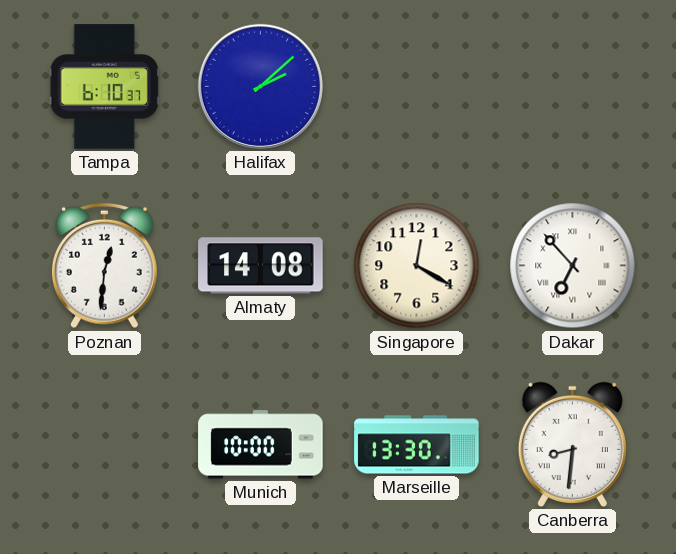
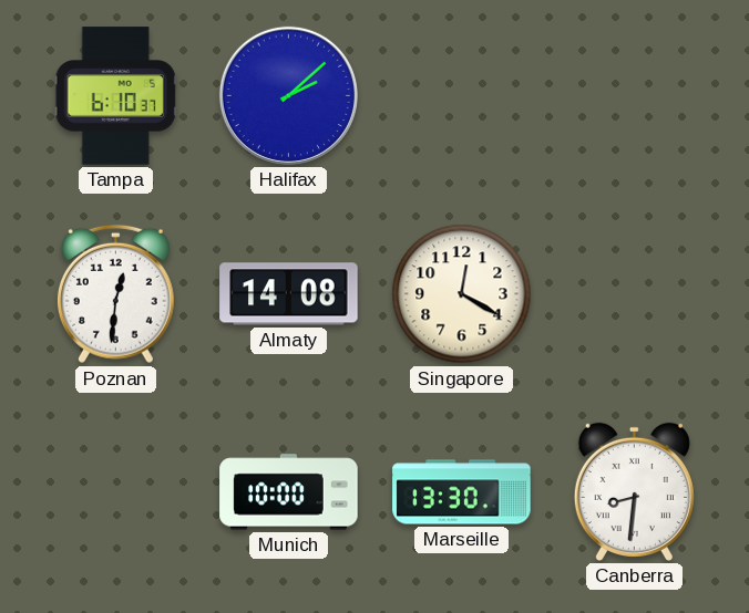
Dakar: 6:53 -> none (573, 266)
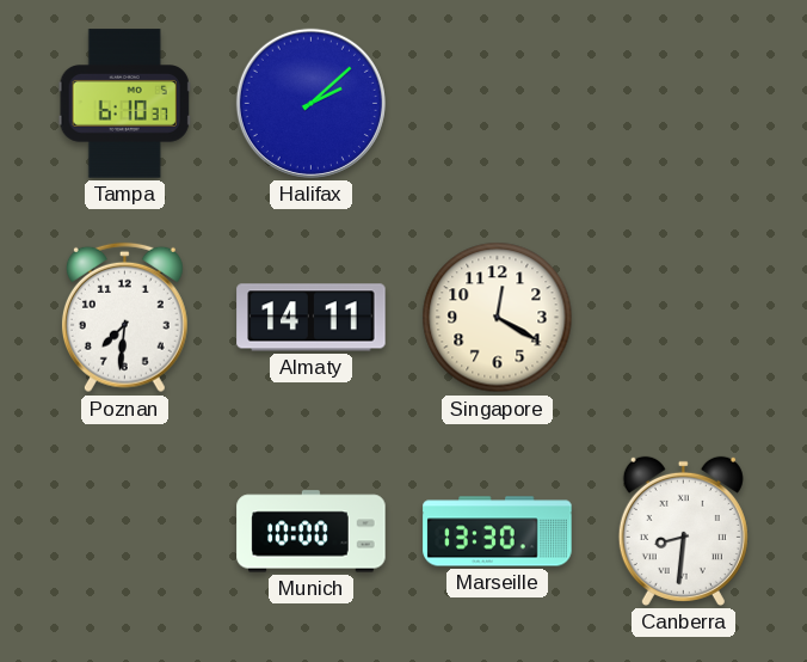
Poznan: 12:31 -> 7:31 (124, 318)
Almaty: 14:08 -> 14:11 (312, 318)
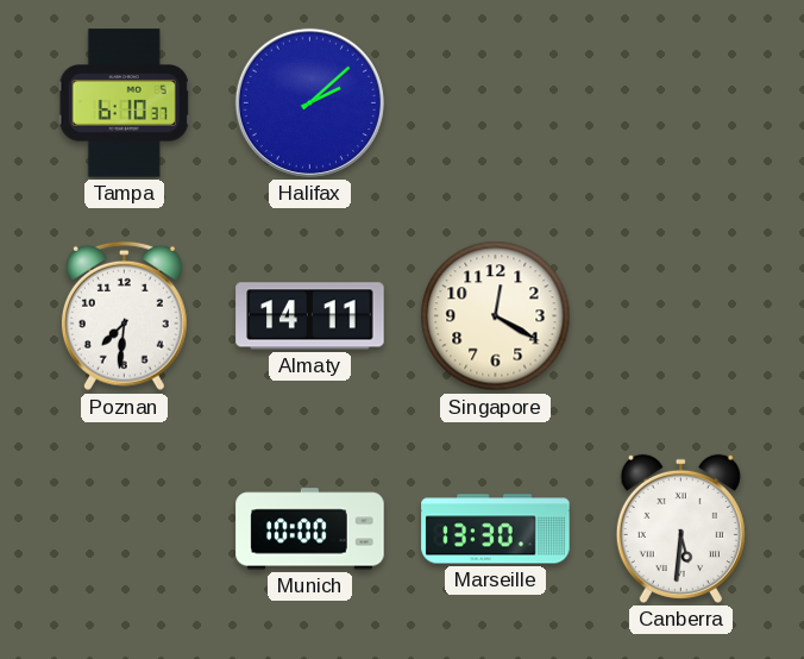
Canberra: 8:31 -> 5:31 (680, 528)
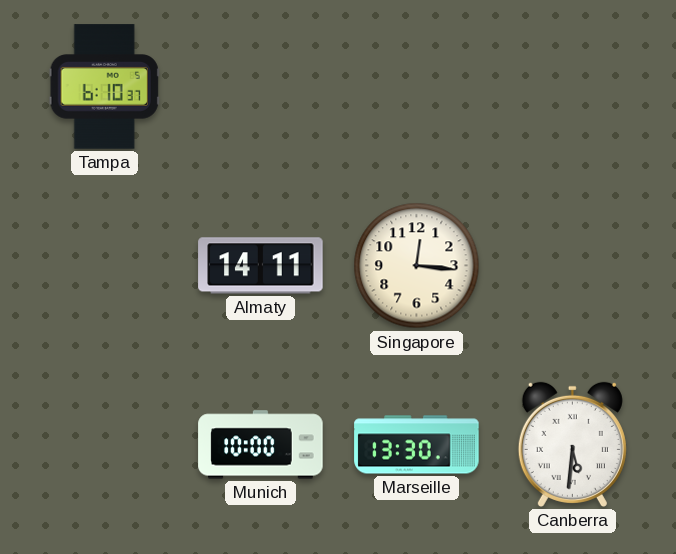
Halifax: 2:08 -> none (309, 102)
Poznan: 7:31 -> none (124, 316)
Singapore: 12:20 -> 12:16 (417, 266)
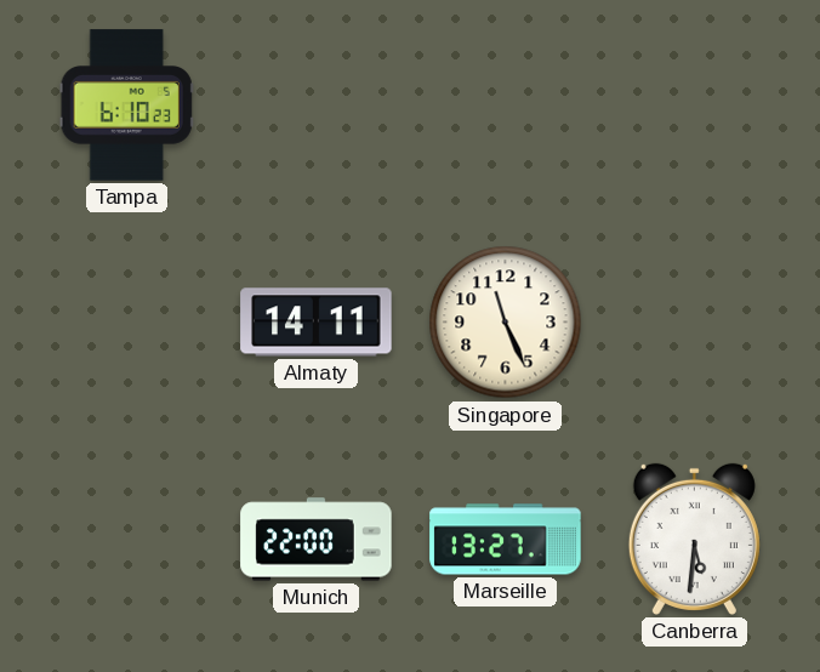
Tampa: 6:10:37 -> 6:10:23 (126, 106)
Singapore: 12:16 -> 11:26 (506, 323)
Munich: 10:00 -> 22:00 (317, 540)
Marseille: 13:30 -> 13:27 (506, 540)
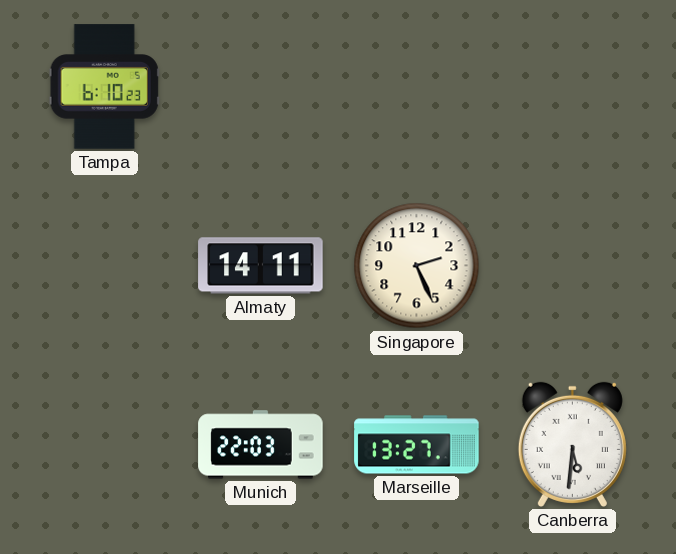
Singapore: 11:26 -> 2:26 (417, 266)
Munich: 22:00 -> 22:03 (261, 445)
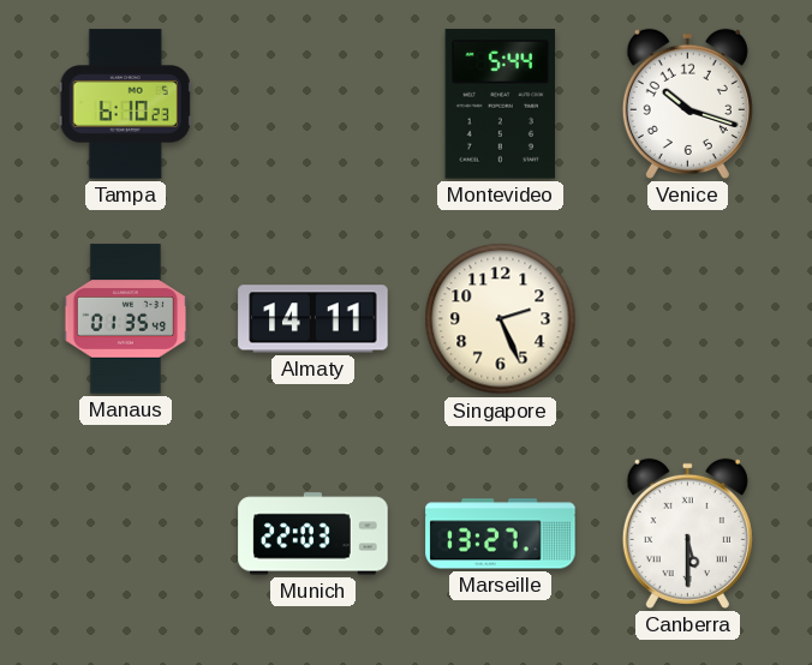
Montevideo: none -> 5:44 (501, 104)
Venice: none -> 10:18 (687, 103)
Manaus: none -> 01:35 (126, 319)
Canberra: 5:31 -> 5:30 (687, 533)
